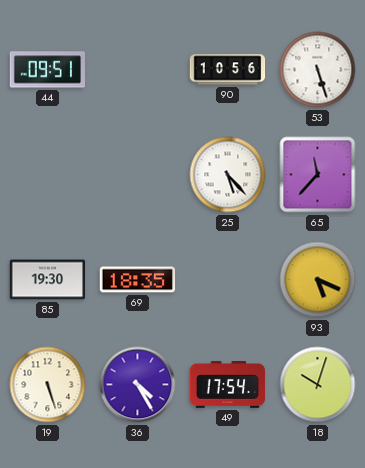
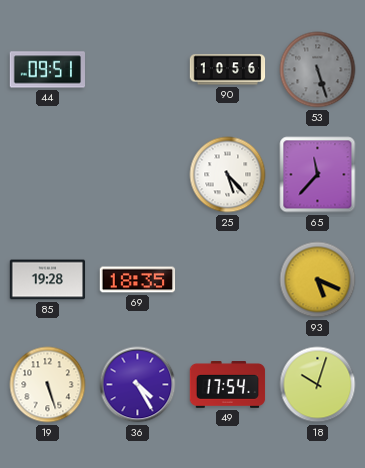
53 dial: white -> grey (318, 70)
85: 19:30 -> 19:28 (48, 280)
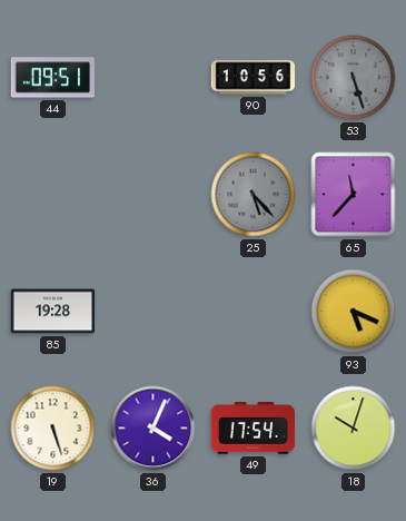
25 dial: white -> grey (254, 195)
69: 18:35 -> none (138, 280)
36: 4:25 -> 4:04 (154, 429)
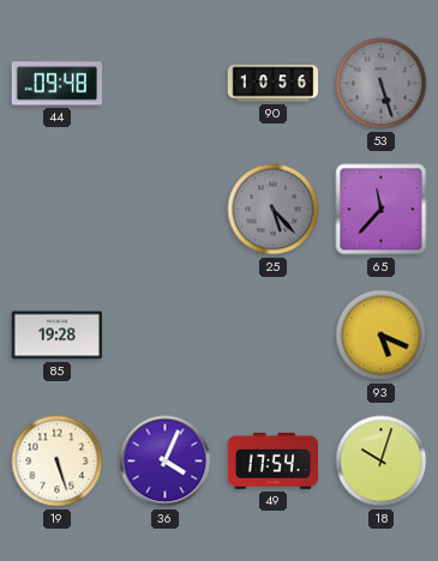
44: 09:51 -> 09:48 (58, 84)
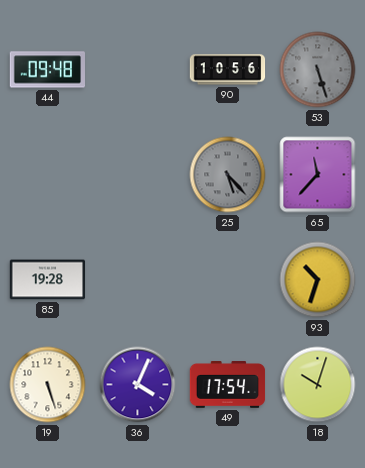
93: 5:19 -> 10:33 (318, 280)
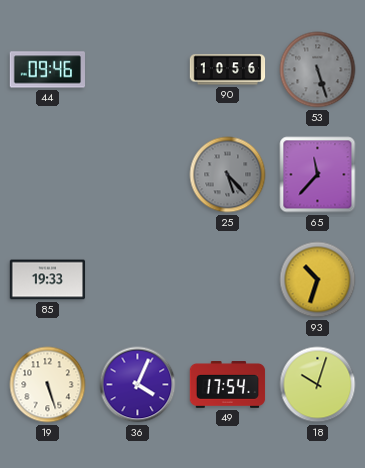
44: 09:48 -> 09:46 (48, 70)
85: 19:28 -> 19:33 (48, 280)
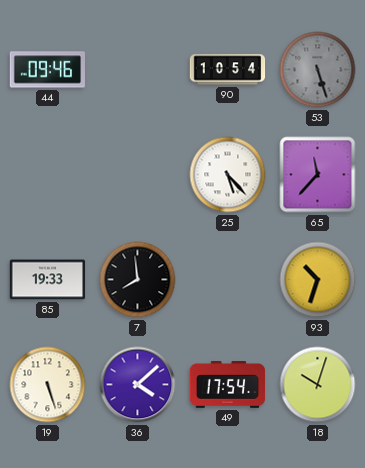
90: 10:56 -> 10:54 (228, 70)
25 dial: grey -> white (228, 175)
7: none -> 7:59 (138, 280)
36: 4:04 -> 4:08 (138, 385)
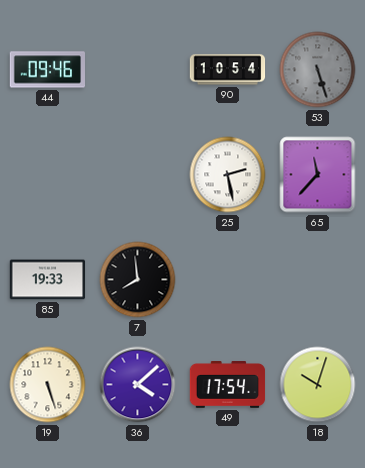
25: 5:23 -> 2:28 (228, 175)
93: 10:33 -> none (318, 280)
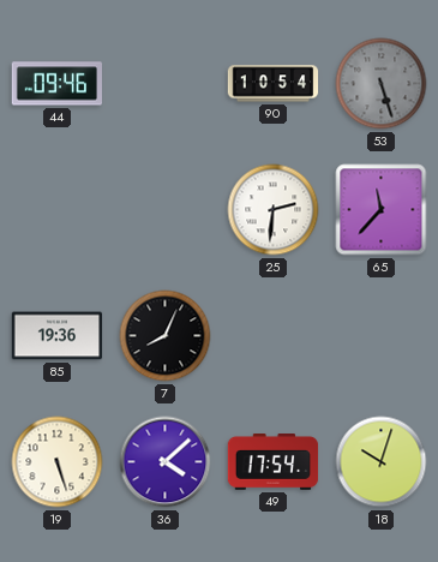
25: 2:28 -> 2:31 (274, 210)
85: 19:33 -> 19:36 (58, 336)
7: 7:59 -> 8:04 (166, 336)
